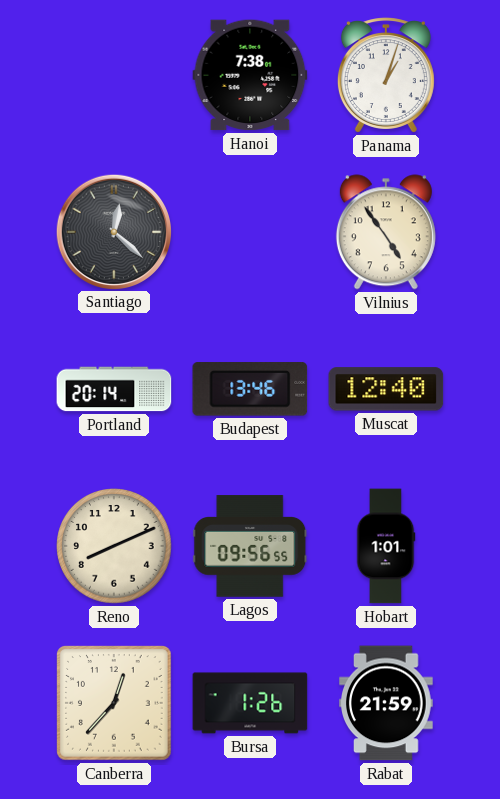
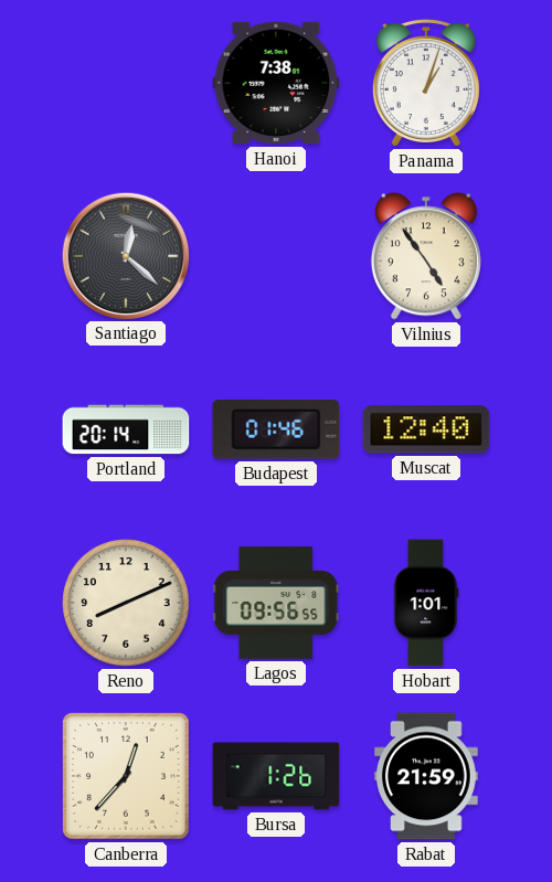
Budapest: 13:46 -> 01:46 (276, 429)
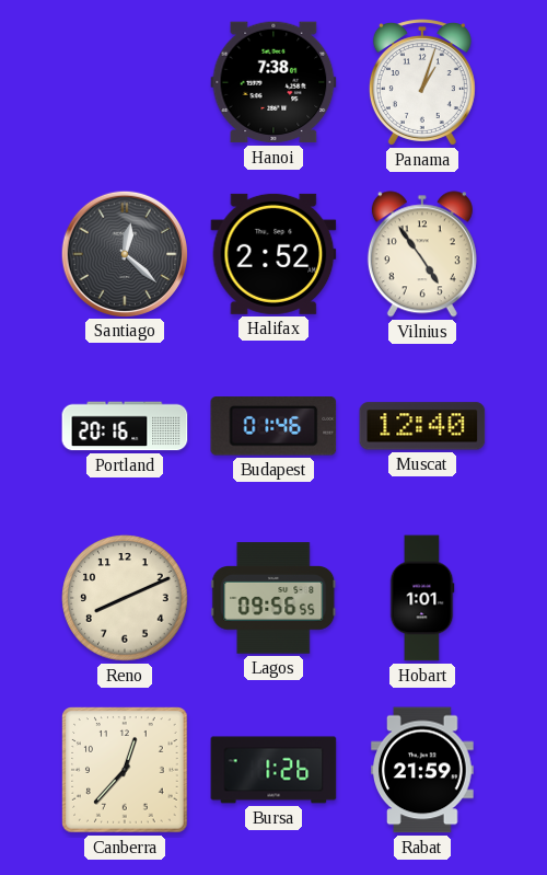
Halifax: none -> 2:52 (273, 254)
Portland: 20:14 -> 20:16 (125, 426)
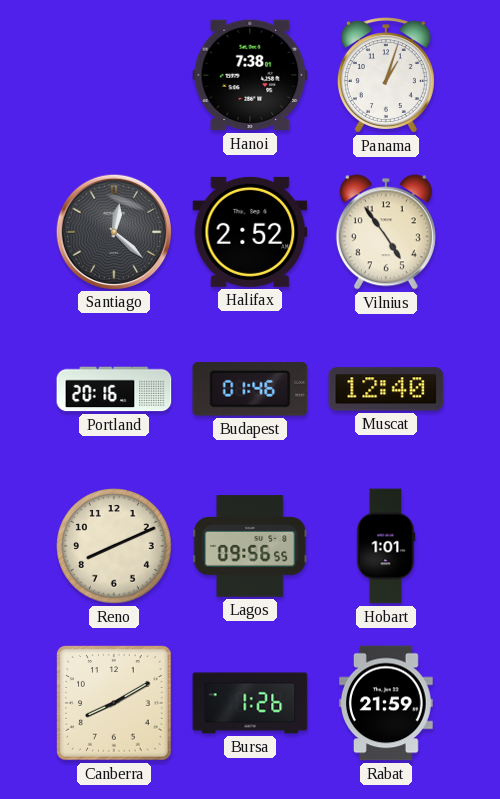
Canberra: 12:37 -> 8:10 (114, 703)
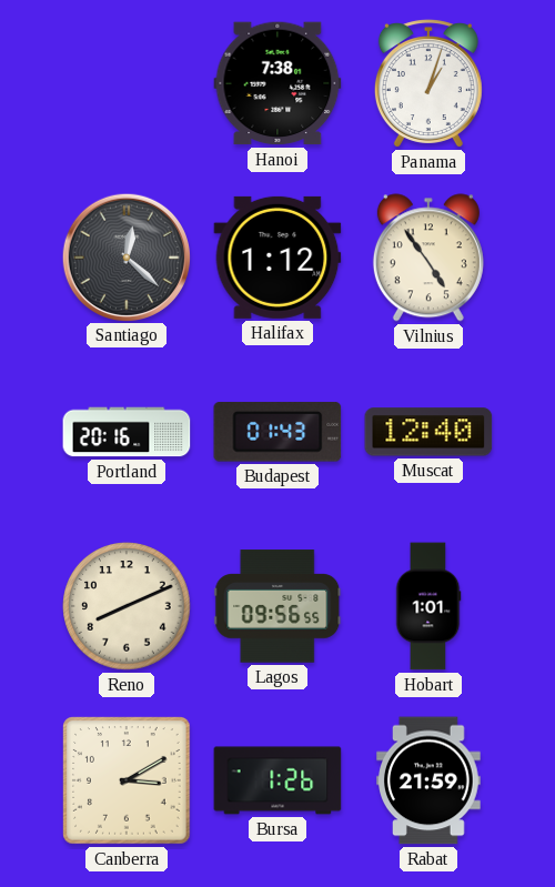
Halifax: 2:52 -> 1:12 (277, 258)
Budapest: 01:46 -> 01:43 (277, 432)
Canberra: 8:10 -> 3:10 (127, 780)
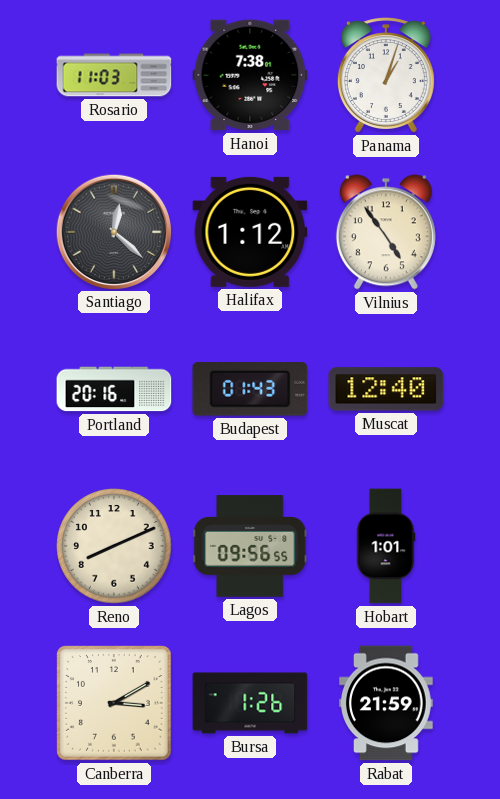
Rosario: none -> 11:03 (114, 75)
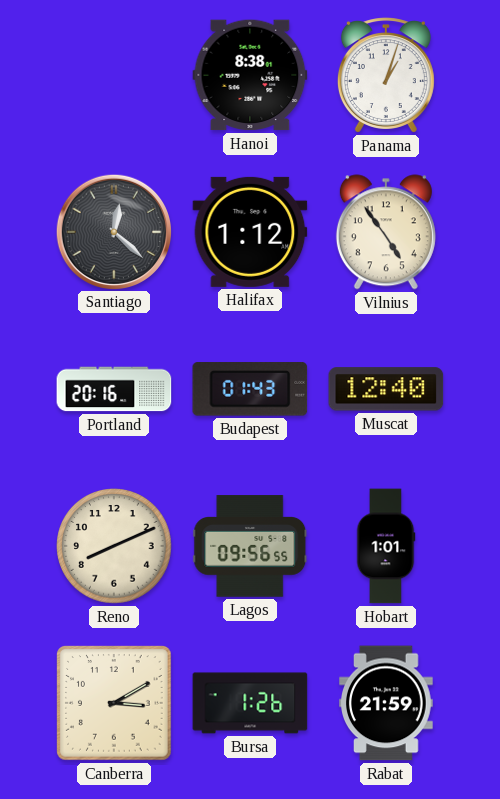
Rosario: 11:03 -> none (114, 75)
Hanoi: 7:38 -> 8:38 (250, 75)
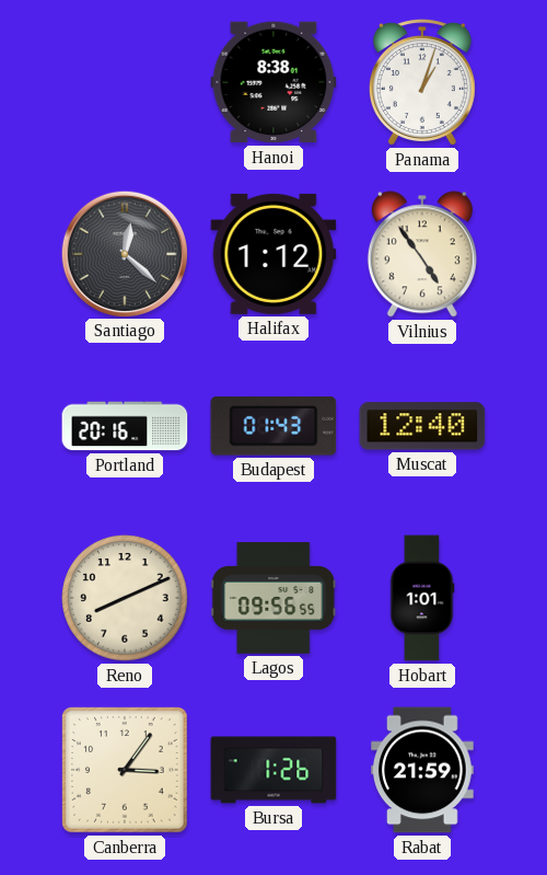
Canberra: 3:10 -> 3:06 (125, 770)
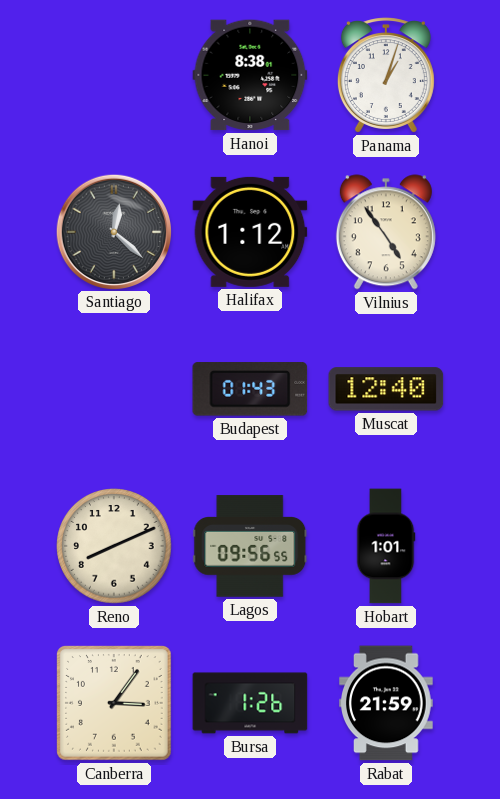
Portland: 20:16 -> none (125, 426)
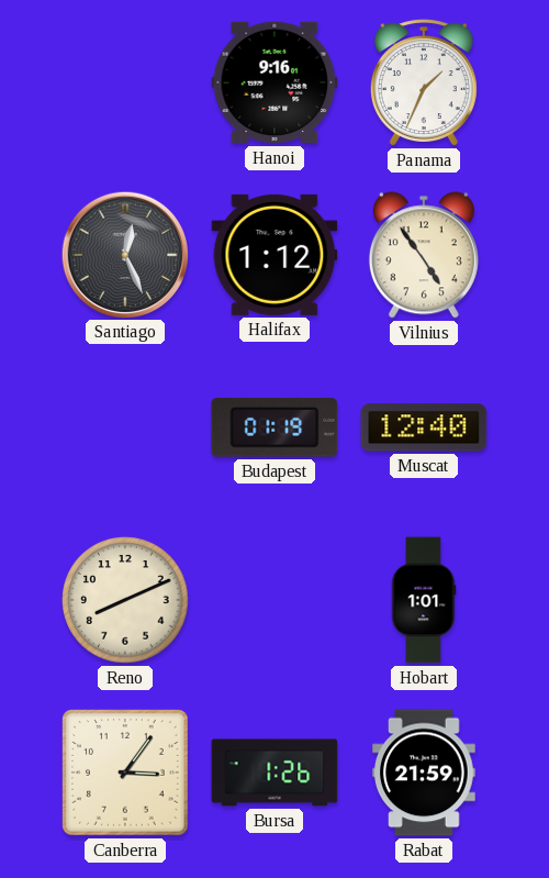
Hanoi: 8:38 -> 9:16 (274, 82)
Panama: 1:03 -> 1:34 (424, 82)
Santiago: 12:22 -> 12:26 (124, 254)
Budapest: 01:43 -> 01:19 (274, 427)
Lagos: 09:56 -> none (250, 546)
